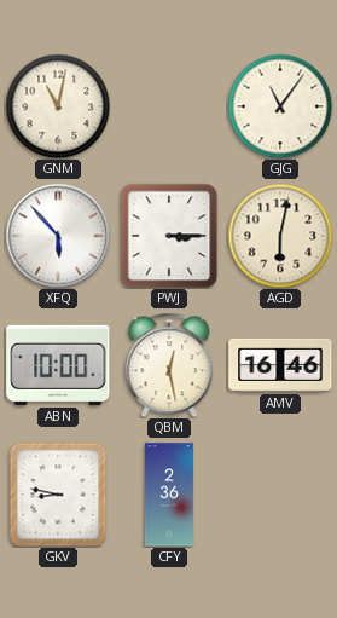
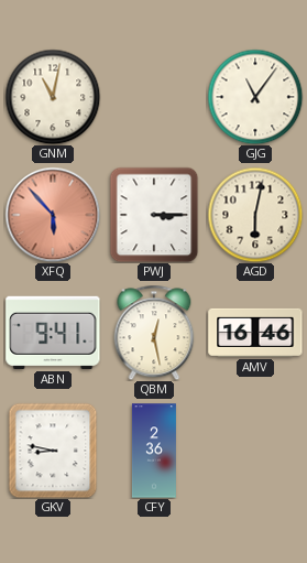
XFQ dial: white -> salmon (53, 215)
ABN: 10:00 -> 9:41 (53, 333)
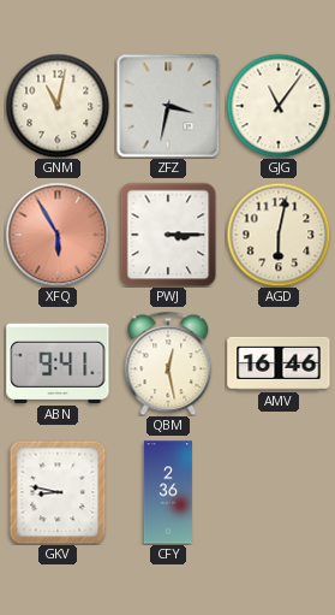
ZFZ: none -> 3:32 (168, 106)
XFQ: 5:53 -> 5:55 (58, 235)
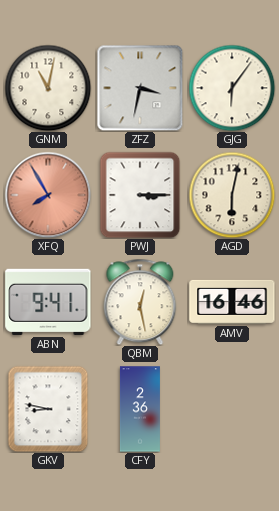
GJG: 11:06 -> 6:06 (232, 88)
XFQ: 5:55 -> 7:55 (48, 195)
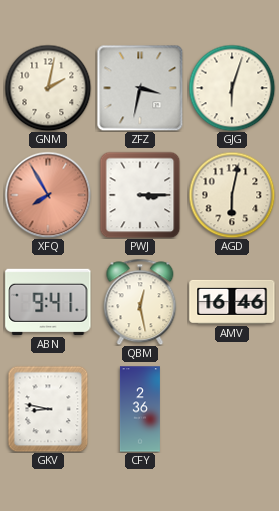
GNM: 11:02 -> 2:02 (48, 88)
GJG: 6:06 -> 6:03 (232, 88)
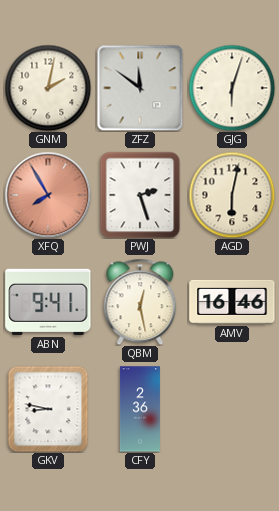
ZFZ: 3:32 -> 11:51 (140, 88)
PWJ: 3:15 -> 2:27 (140, 195)
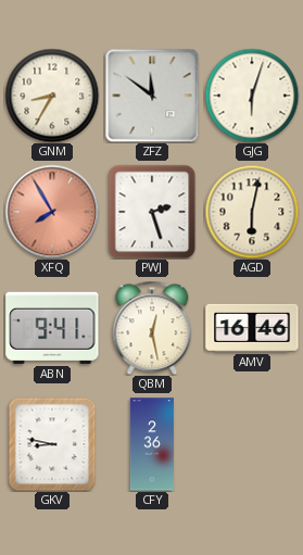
GNM: 2:02 -> 8:35 (52, 96)
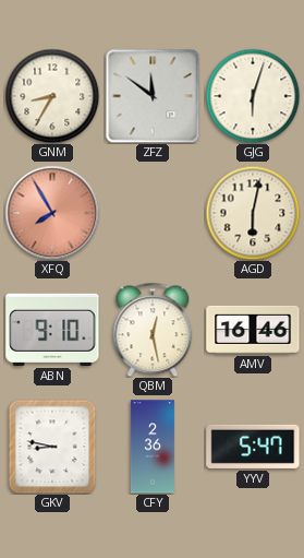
PWJ: 2:27 -> none (152, 212)
ABN: 9:41 -> 9:10 (52, 330)
YYV: none -> 5:47 (253, 447)
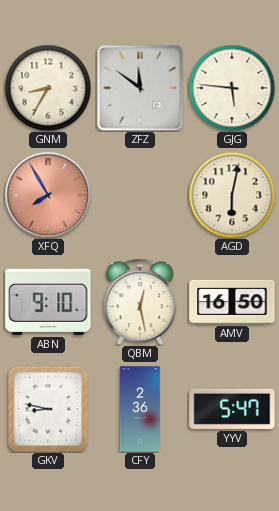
GJG: 6:03 -> 5:46 (232, 88)
AMV: 16:46 -> 16:50 (232, 302)
